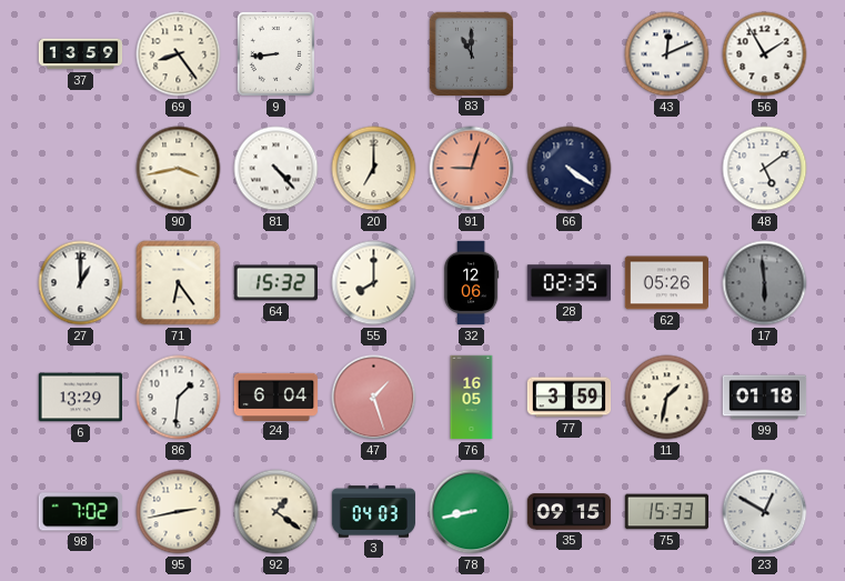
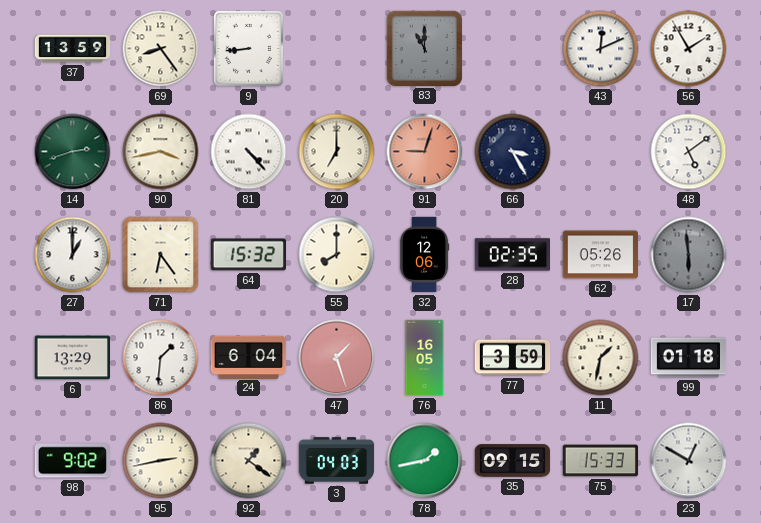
14: none -> 2:42 (73, 152)
66: 4:21 -> 3:25 (513, 152)
98: 7:02 -> 9:02 (72, 461)
78: 8:43 -> 1:43 (425, 461)
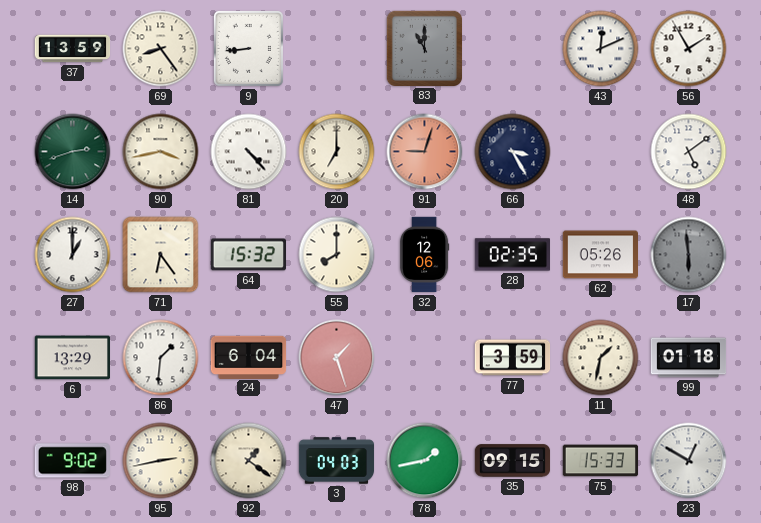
76: 16:05 -> none (425, 358)
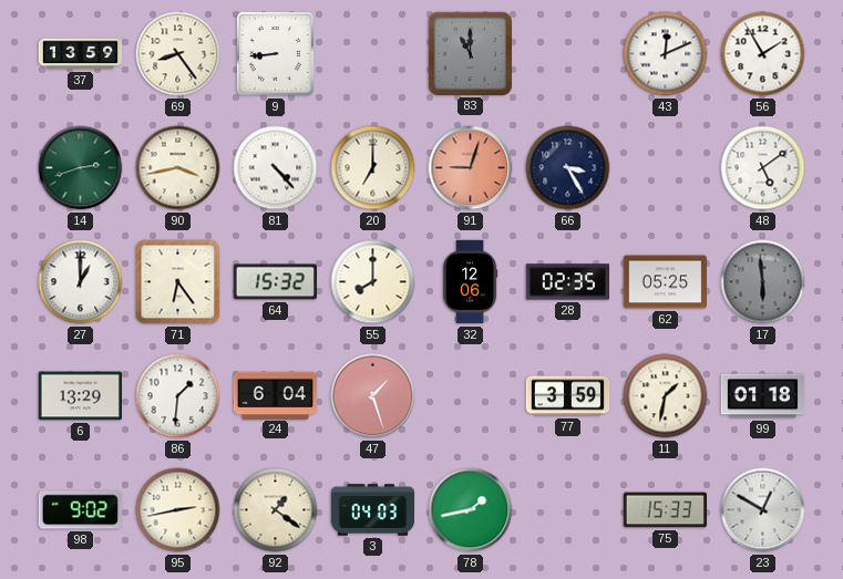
62: 05:26 -> 05:25 (665, 282)
35: 09:15 -> none (513, 461)
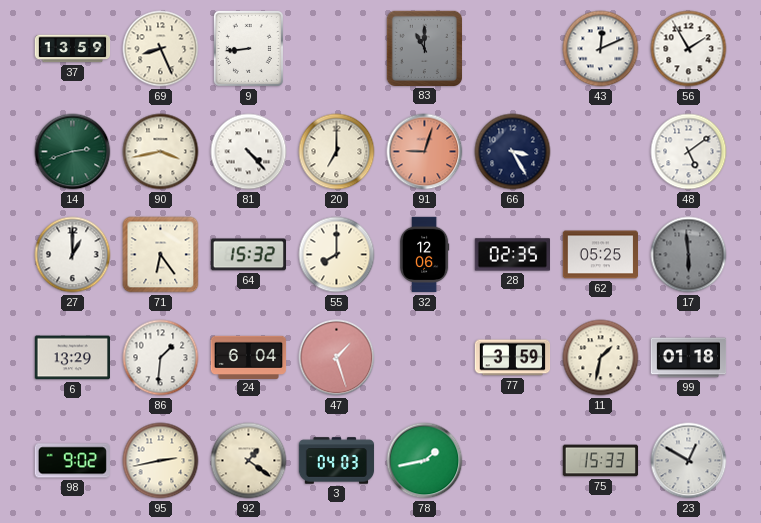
69: 8:24 -> 8:26 (161, 49)
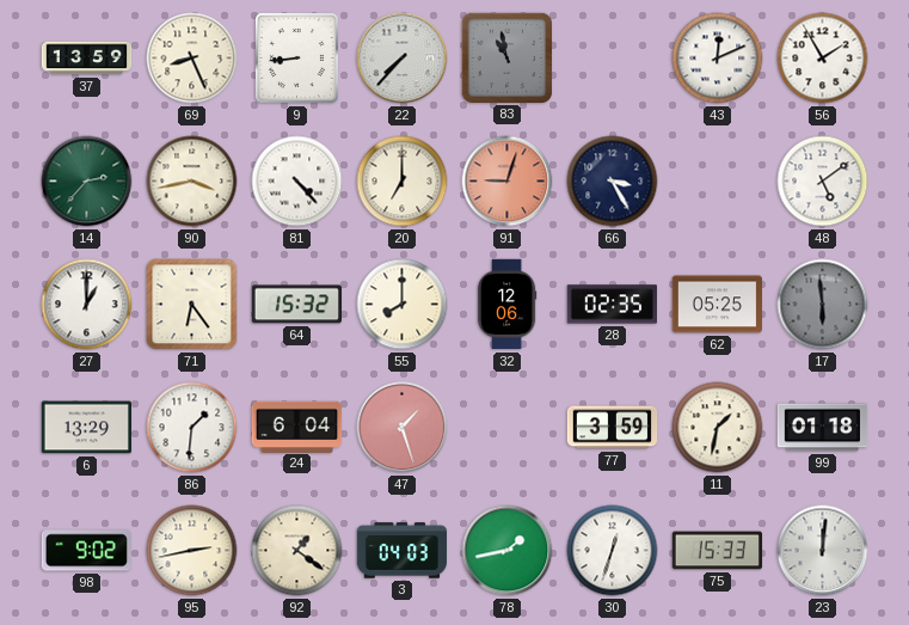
22: none -> 7:37 (403, 59)
83: 11:00 -> 10:58 (506, 57)
14: 2:42 -> 2:37 (87, 182)
30: none -> 12:33 (613, 551)
23: 12:50 -> 12:01 (823, 551)
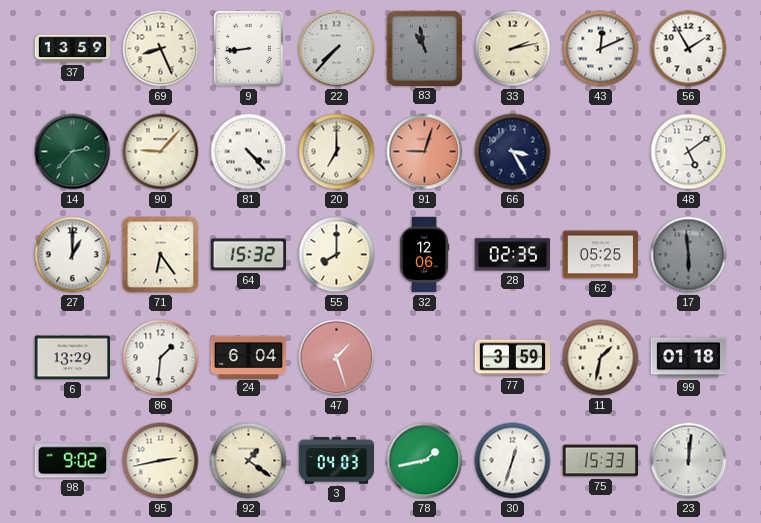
33: none -> 2:13 (513, 49)
90: 3:43 -> 9:07 (161, 152)
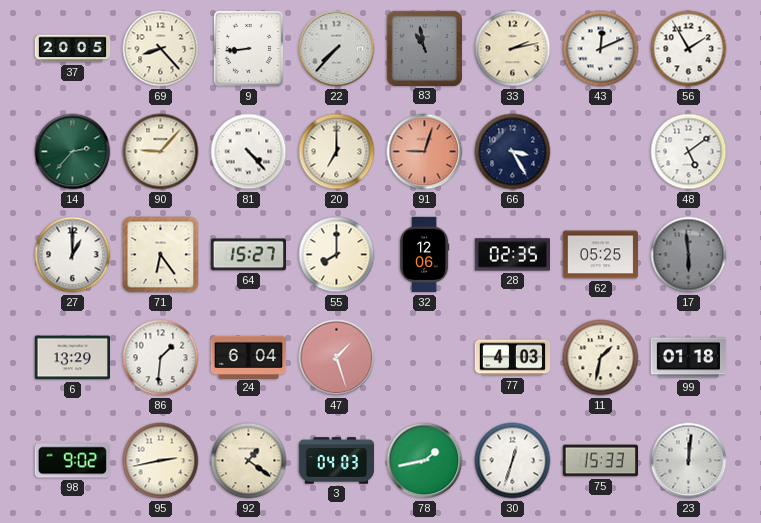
37: 13:59 -> 20:05 (73, 49)
69: 8:26 -> 8:23 (161, 49)
64: 15:32 -> 15:27 (248, 255)
77: 3:59 -> 4:03 (513, 358)
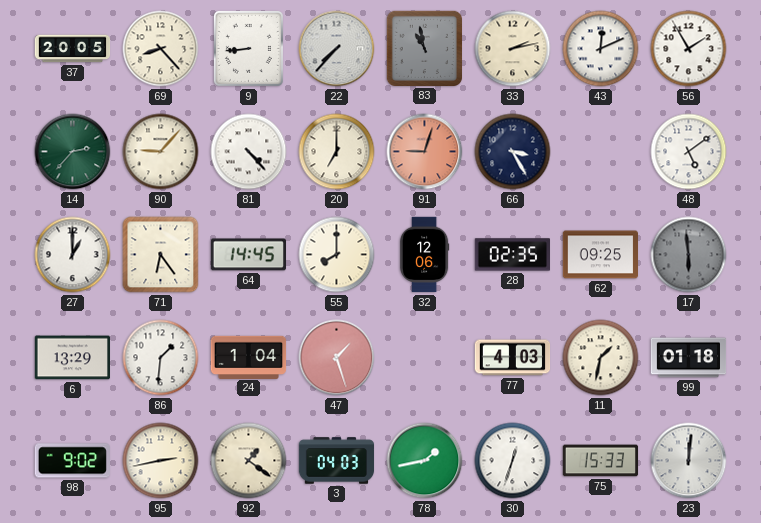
64: 15:27 -> 14:45 (248, 255)
62: 05:25 -> 09:25 (600, 255)
24: 6:04 -> 1:04 (249, 357)
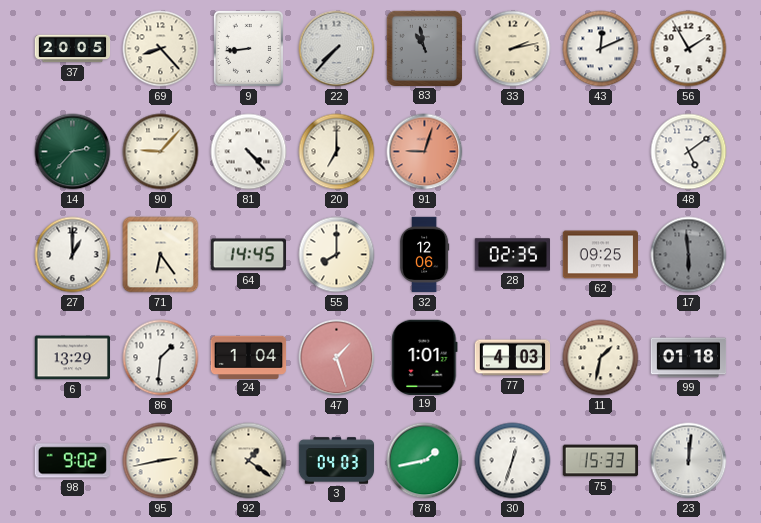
66: 3:25 -> none (513, 152)
19: none -> 1:01 (425, 357)
